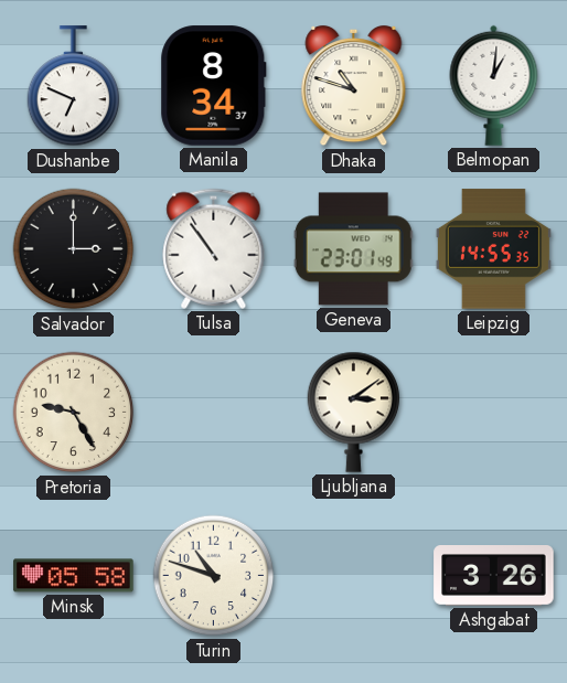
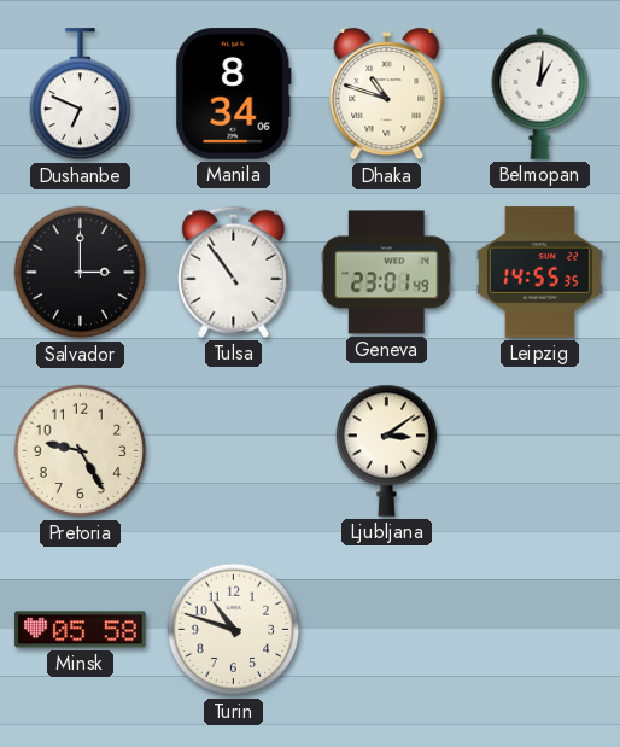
Manila: 8:34:37 -> 8:34:06 (234, 94)
Ashgabat: 3:26 -> none (494, 576)
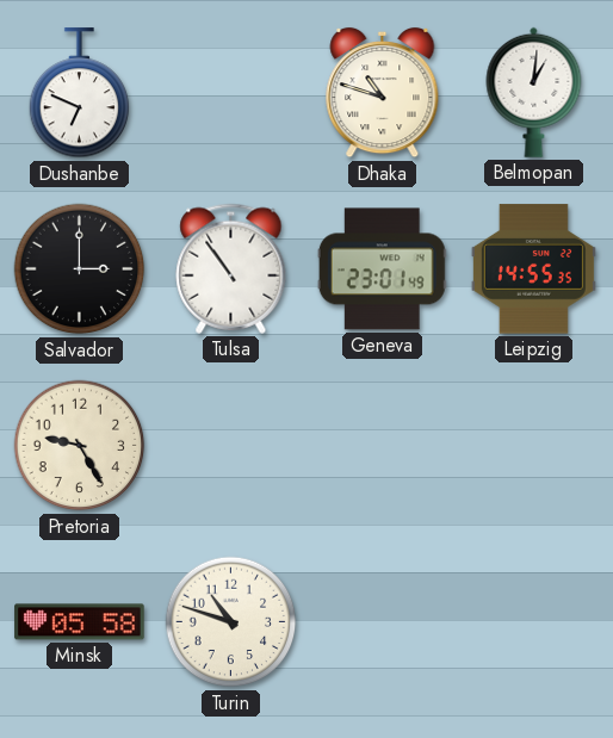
Manila: 8:34 -> none (234, 94)
Ljubljana: 3:09 -> none (387, 450)
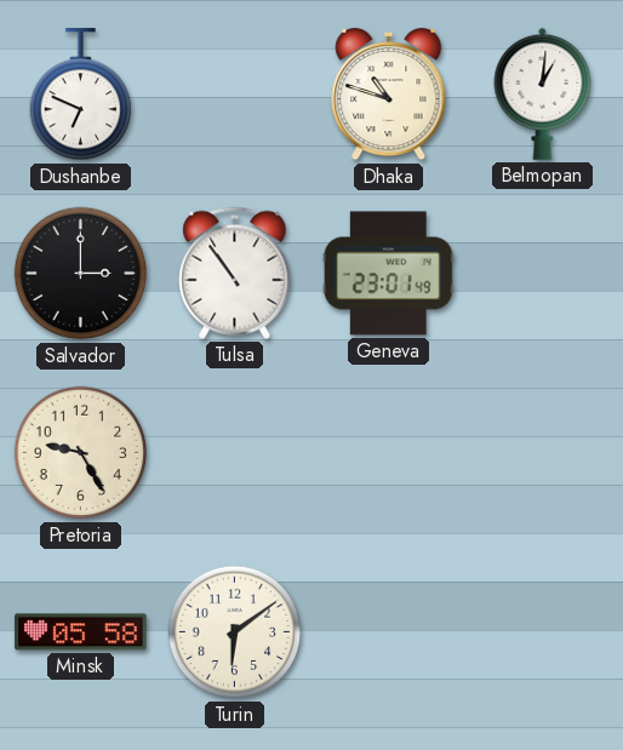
Leipzig: 14:55 -> none (533, 269)
Turin: 10:48 -> 6:09 (235, 632)
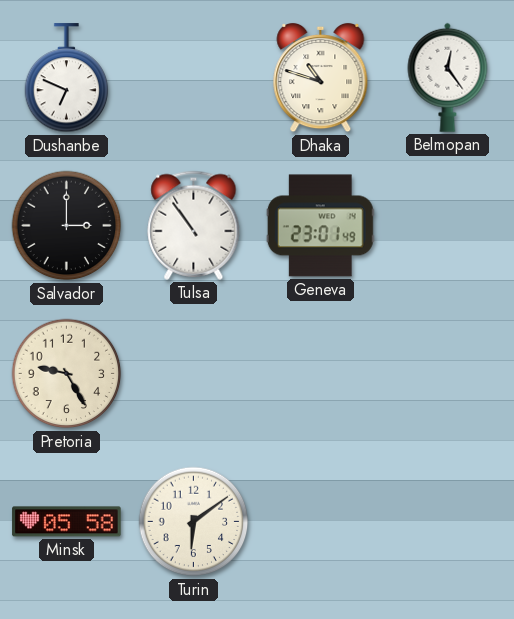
Belmopan: 1:01 -> 12:24 (448, 77)
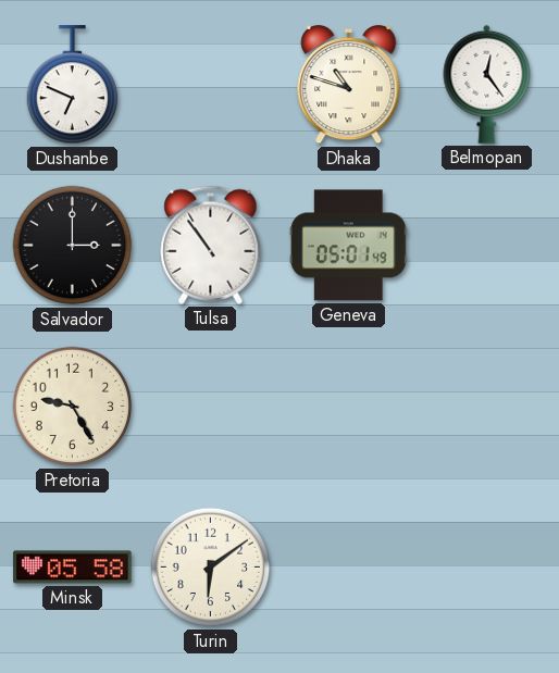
Geneva: 23:01 -> 05:01 (348, 246)
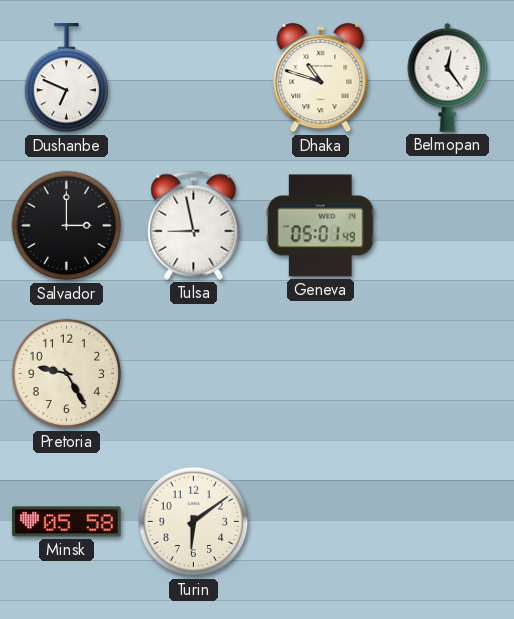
Tulsa: 10:54 -> 8:58 (194, 225)
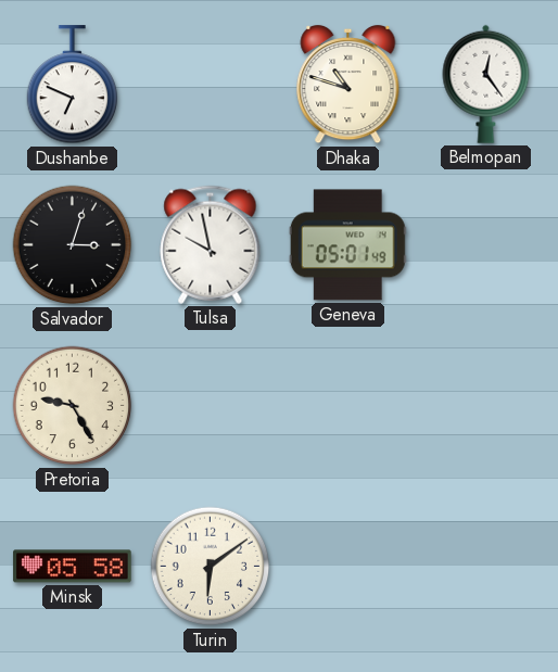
Salvador: 3:00 -> 3:03 (73, 245)
Tulsa: 8:58 -> 9:58 (211, 244)
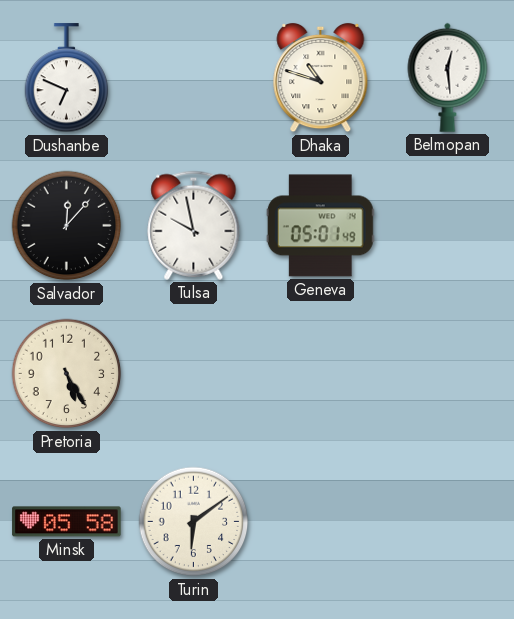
Belmopan: 12:24 -> 12:29 (448, 77)
Salvador: 3:03 -> 12:07 (67, 226)
Pretoria: 9:25 -> 5:25 (67, 374)
